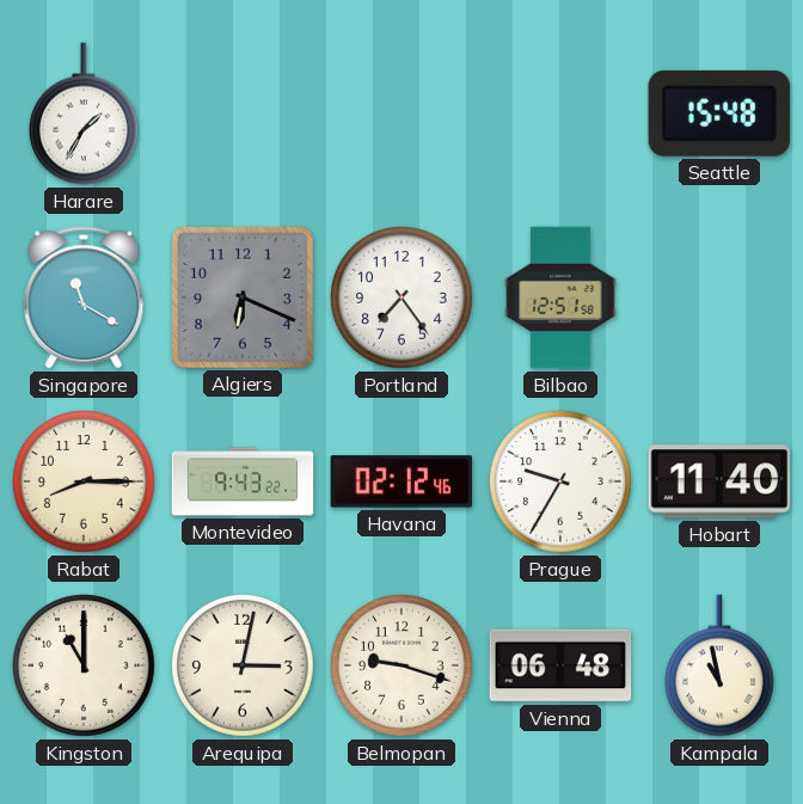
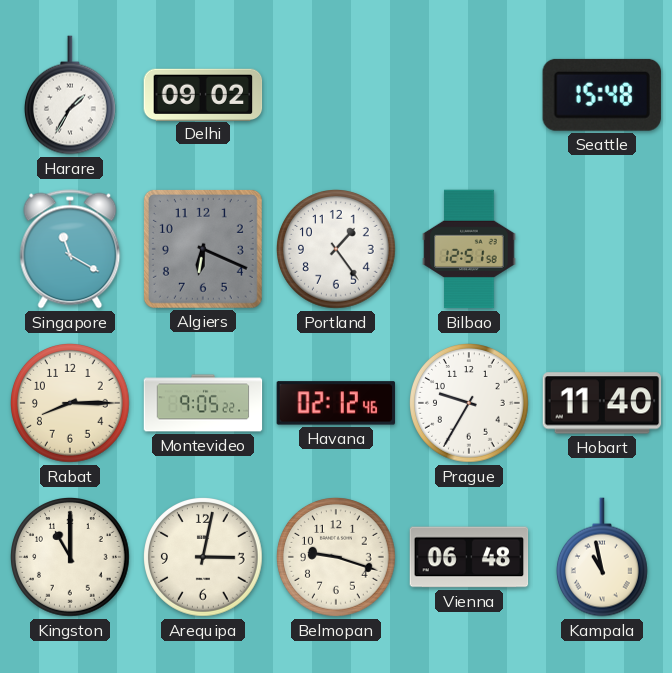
Delhi: none -> 09:02 (203, 94)
Portland: 7:24 -> 1:24 (337, 250)
Montevideo: 9:43 -> 9:05 (203, 403)
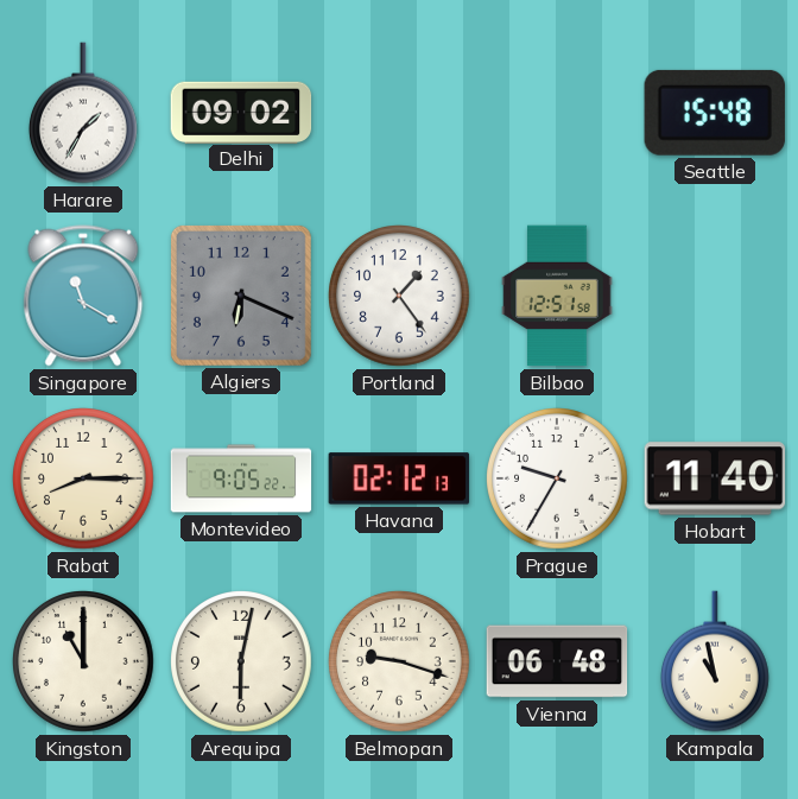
Havana: 02:12:46 -> 02:12:13 (399, 478)
Arequipa: 3:02 -> 6:02 (242, 662)
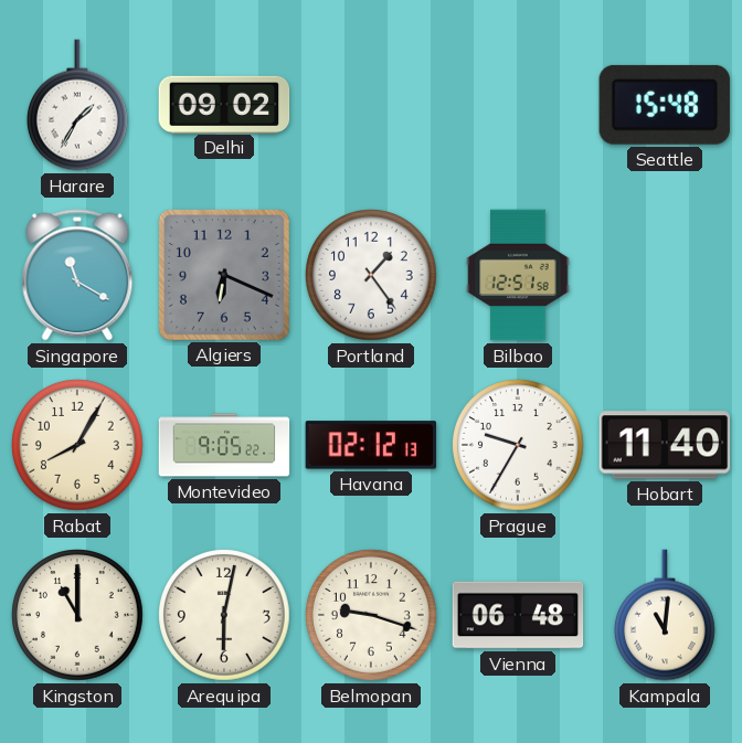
Rabat: 8:15 -> 8:05 (78, 446)
Kampala: 10:58 -> 11:01 (665, 615)
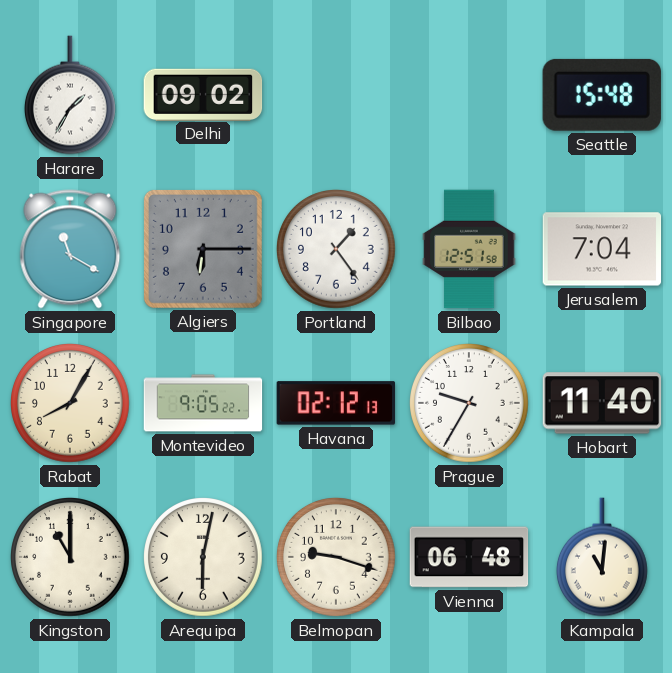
Algiers: 6:19 -> 6:15 (203, 249)
Jerusalem: none -> 7:04 (602, 249)
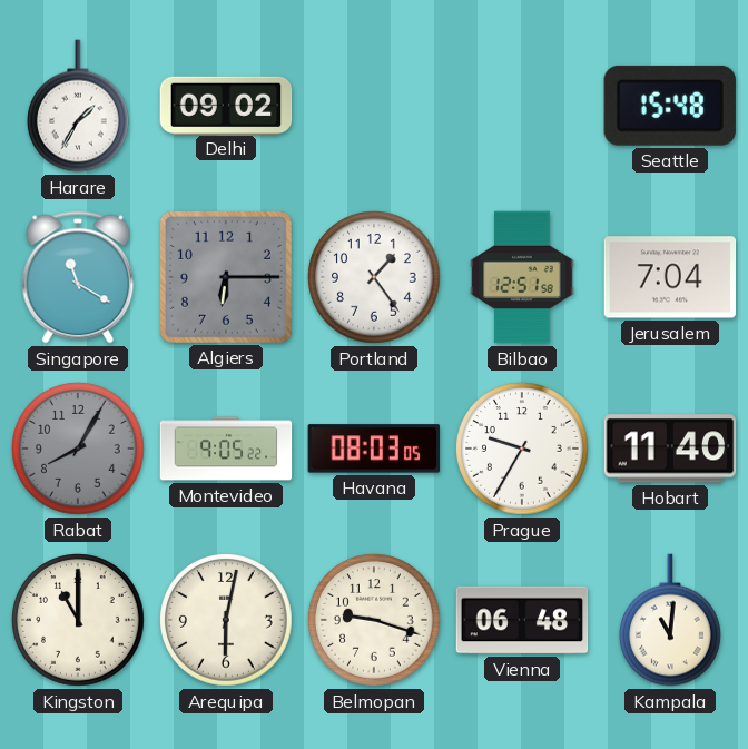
Rabat dial: cream -> grey (79, 450)
Havana: 02:12 -> 08:03 (374, 449)
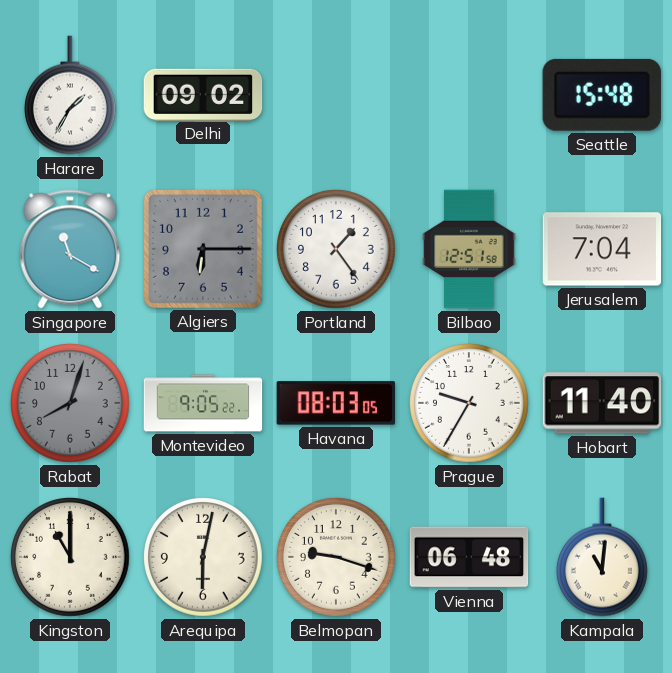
Rabat: 8:05 -> 8:03 (71, 404)
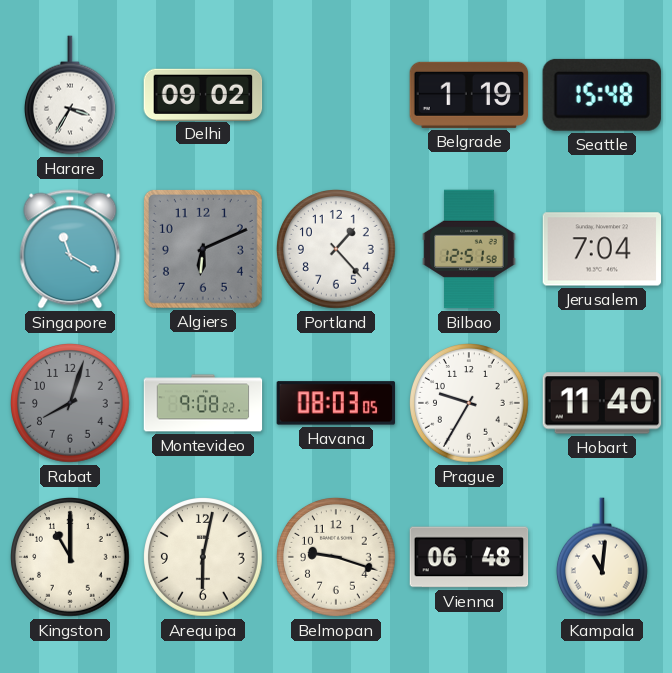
Harare: 1:35 -> 3:35 (70, 95)
Belgrade: none -> 1:19 (469, 95)
Algiers: 6:15 -> 6:11 (203, 249)
Portland: 1:24 -> 1:23 (337, 250)
Montevideo: 9:05 -> 9:08 (203, 403)
